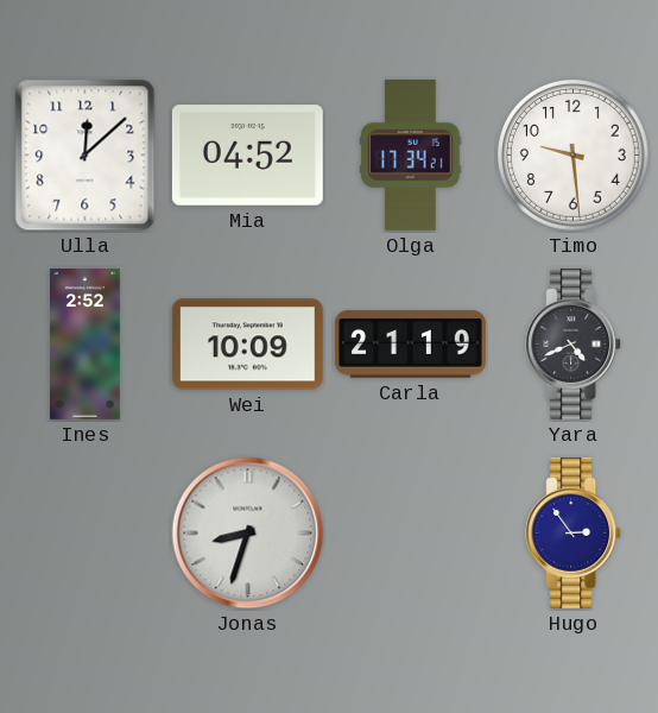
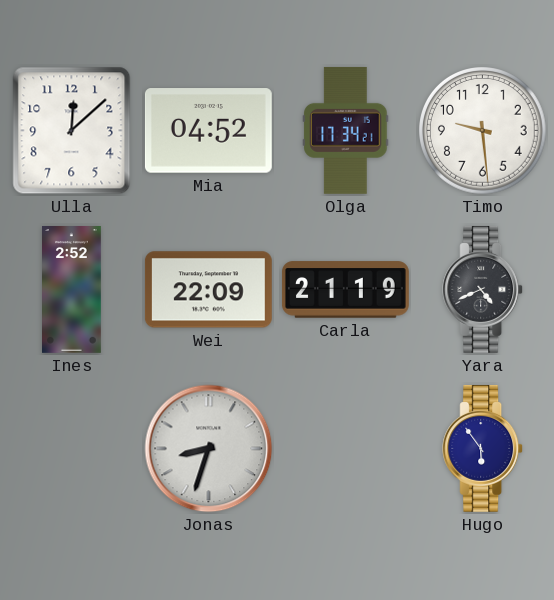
Wei: 10:09 -> 22:09 (208, 290)
Hugo: 2:54 -> 5:54 (483, 448)
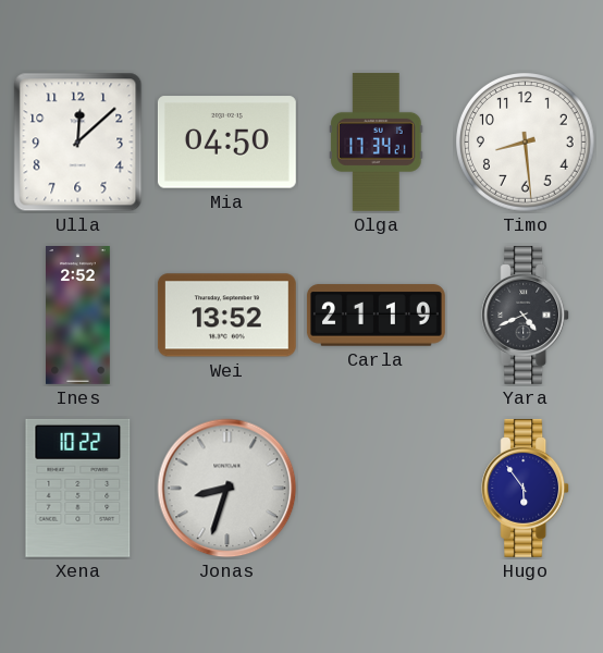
Mia: 04:52 -> 04:50 (226, 143)
Timo: 9:29 -> 8:29 (526, 143)
Wei: 22:09 -> 13:52 (226, 316)
Xena: none -> 10:22 (78, 488)
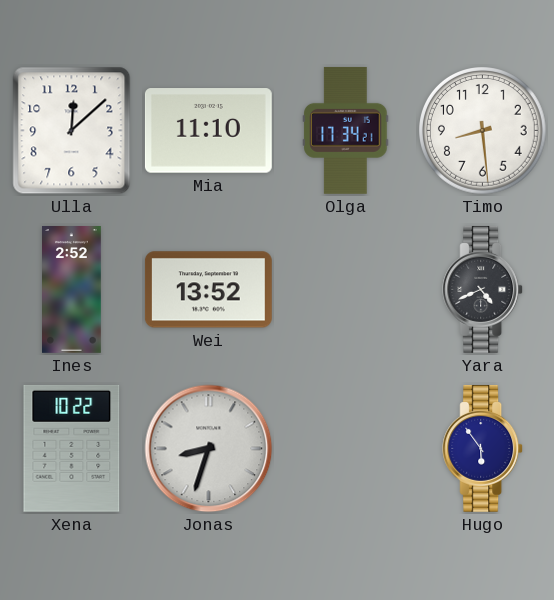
Mia: 04:50 -> 11:10 (208, 131)
Carla: 21:19 -> none (376, 316)
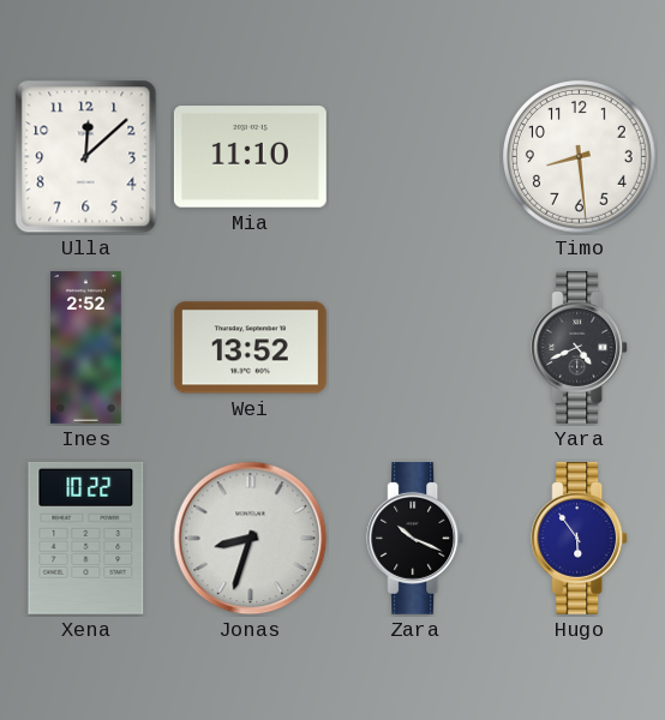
Olga: 17:34 -> none (346, 130)
Zara: none -> 10:19 (415, 538)
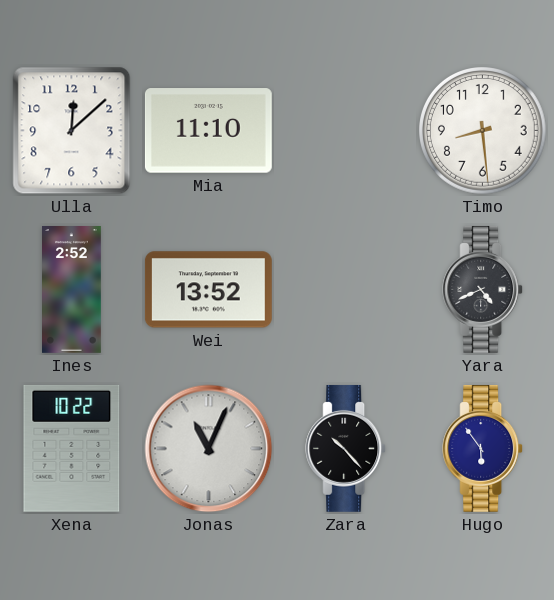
Jonas: 8:33 -> 11:04 (209, 449)
Zara: 10:19 -> 10:23 (346, 448)
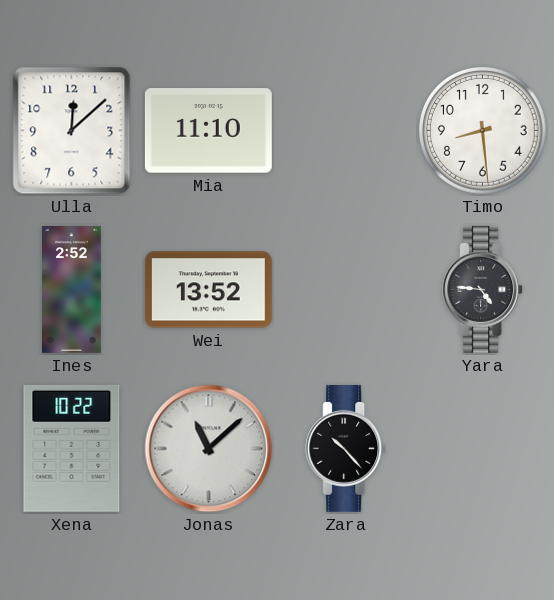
Yara: 4:41 -> 4:46 (483, 289)
Jonas: 11:04 -> 11:08 (209, 449)
Hugo: 5:54 -> none (483, 448)
